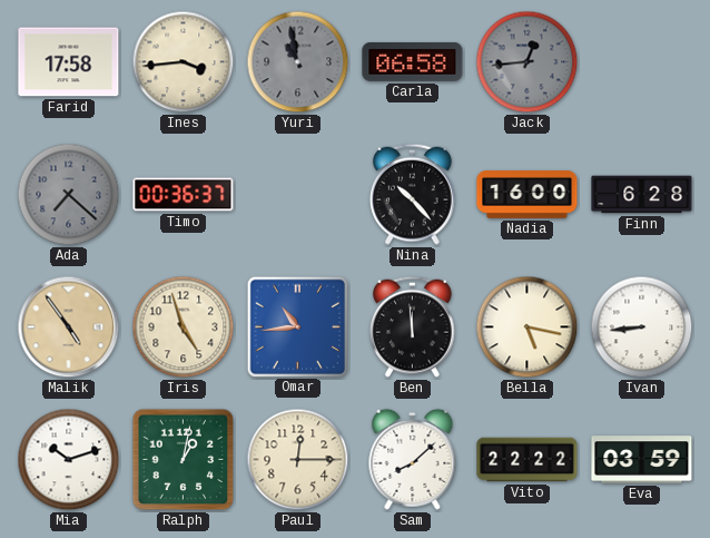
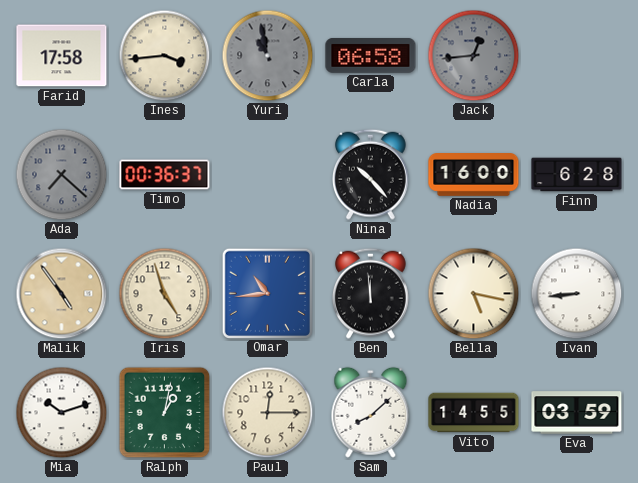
Vito: 22:22 -> 14:55 (474, 413)
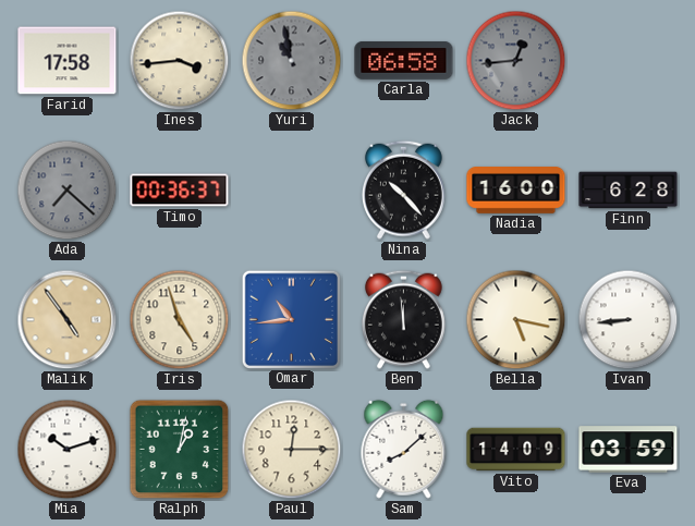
Vito: 14:55 -> 14:09 (516, 450)
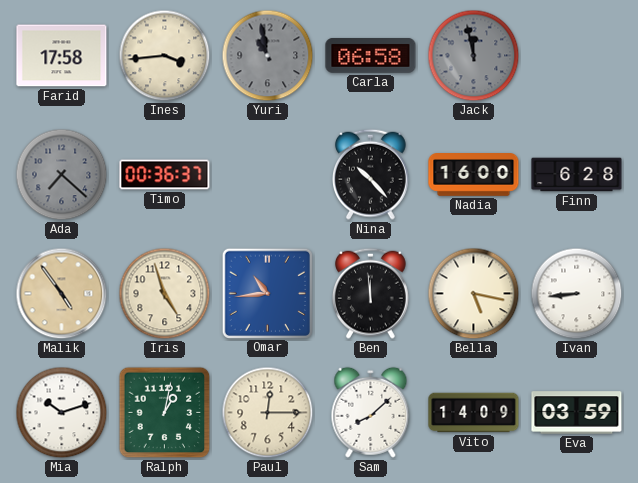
Jack: 12:44 -> 11:58 (474, 56)
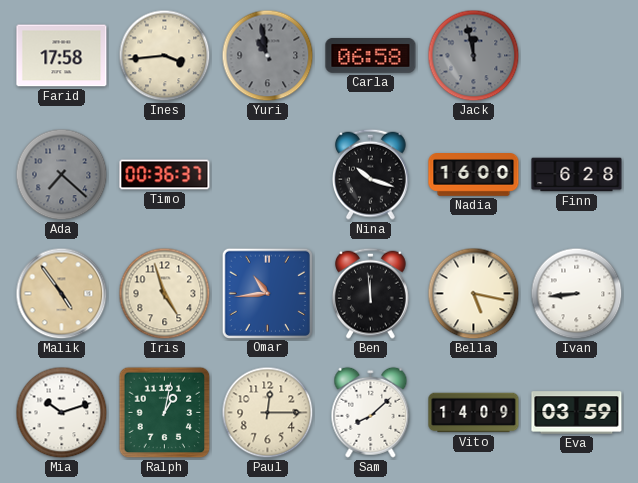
Nina: 10:23 -> 10:18 (371, 174)
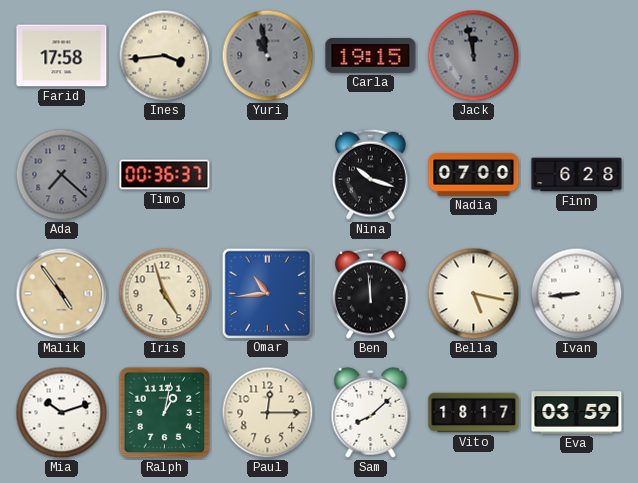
Carla: 06:58 -> 19:15 (371, 56)
Nadia: 16:00 -> 07:00 (474, 175)
Vito: 14:09 -> 18:17 (474, 413)
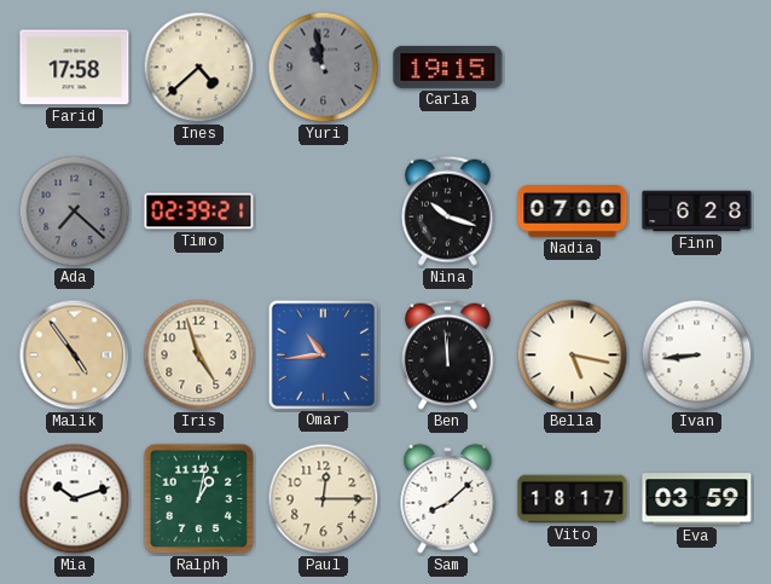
Ines: 3:44 -> 4:38 (199, 68)
Jack: 11:58 -> none (474, 56)
Timo: 00:36 -> 02:39 (199, 212)
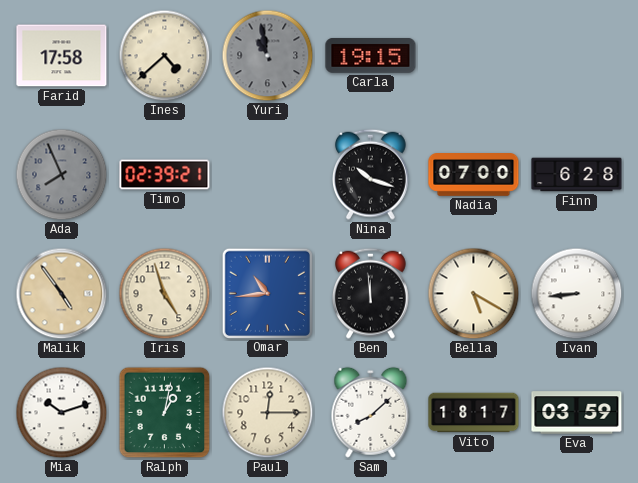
Ada: 7:22 -> 7:56 (62, 175)
Bella: 5:17 -> 5:20 (474, 294)
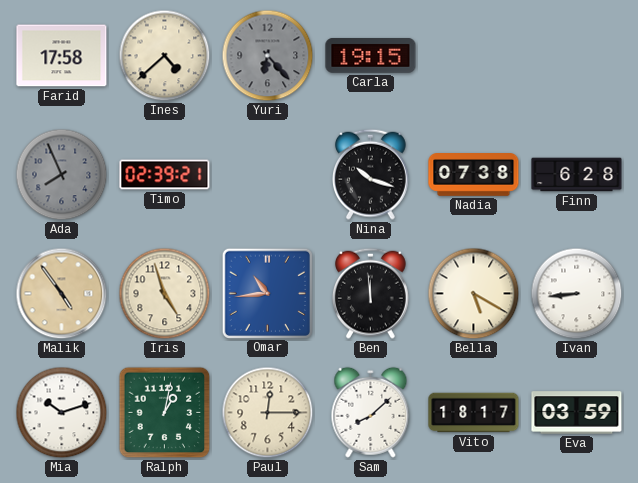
Yuri: 10:58 -> 6:23 (268, 56)
Nadia: 07:00 -> 07:38 (474, 175)
